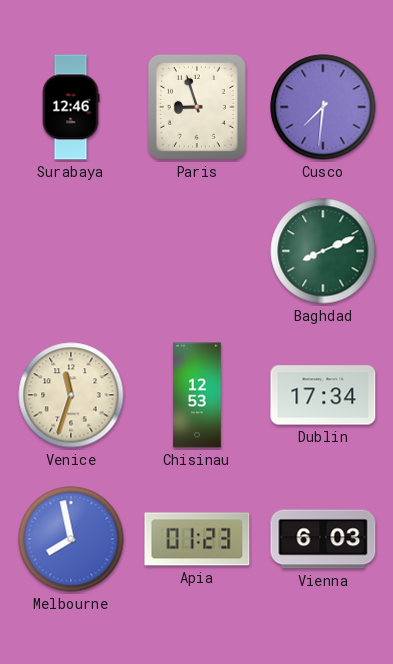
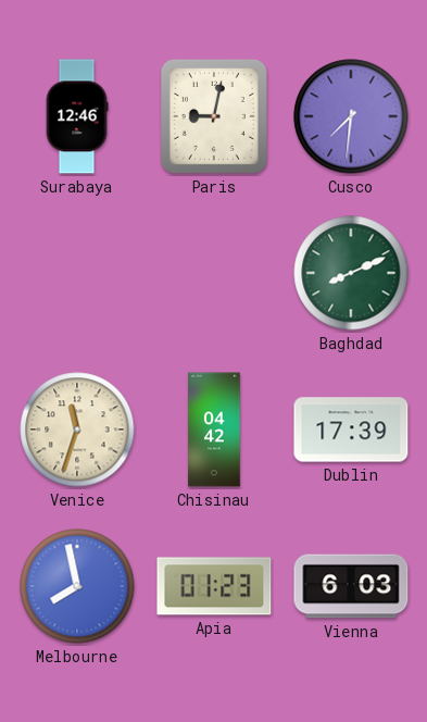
Paris: 8:57 -> 9:02 (214, 116)
Chisinau: 12:53 -> 04:42 (214, 430)
Dublin: 17:34 -> 17:39 (351, 430)
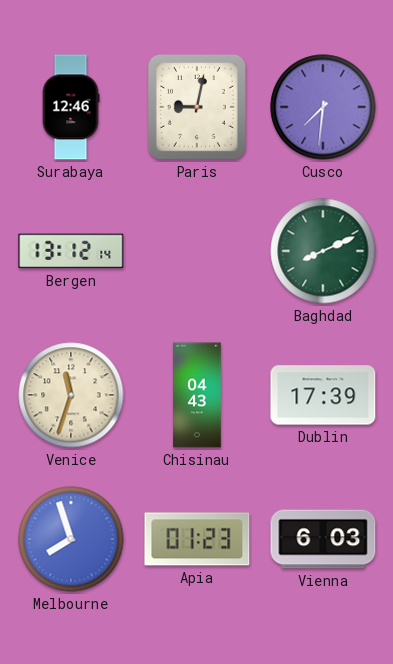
Bergen: none -> 13:12 (71, 251)
Chisinau: 04:42 -> 04:43 (197, 395)
Melbourne: 7:58 -> 7:57 (71, 539)
